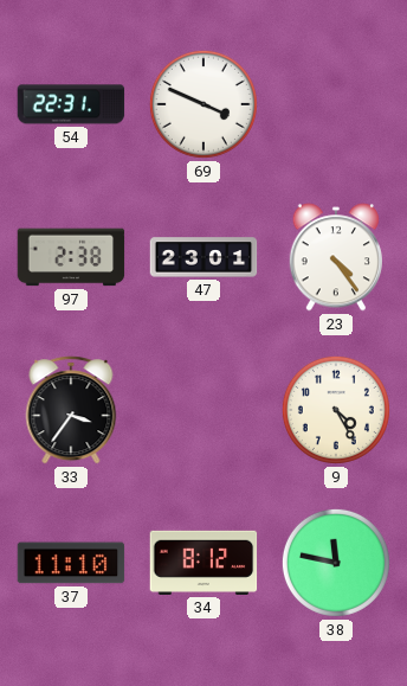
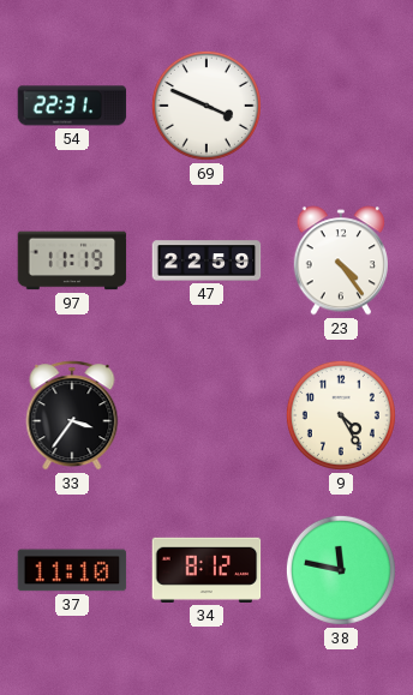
97: 2:38 -> 11:19 (72, 260)
47: 23:01 -> 22:59 (206, 260)
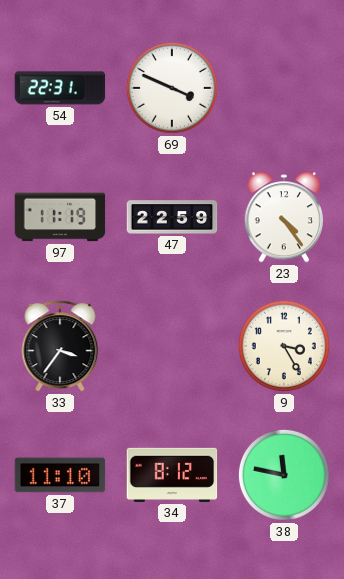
9: 4:25 -> 3:25 (284, 346)
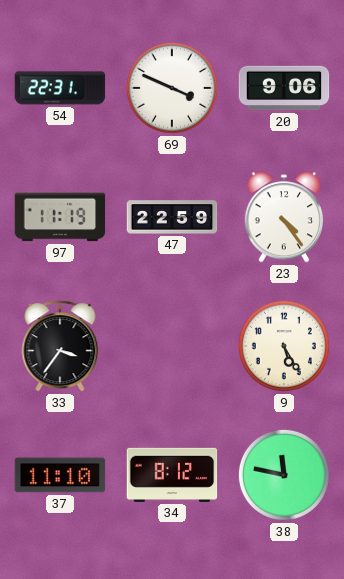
20: none -> 9:06 (284, 88)
9: 3:25 -> 5:25 (284, 346)
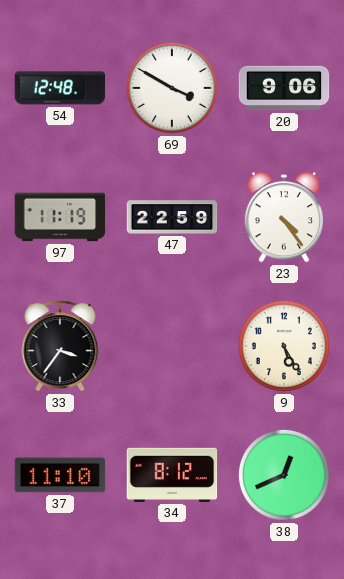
54: 22:31 -> 12:48 (60, 88)
69: 3:49 -> 3:50 (172, 88)
38: 11:47 -> 12:41 (284, 475)
